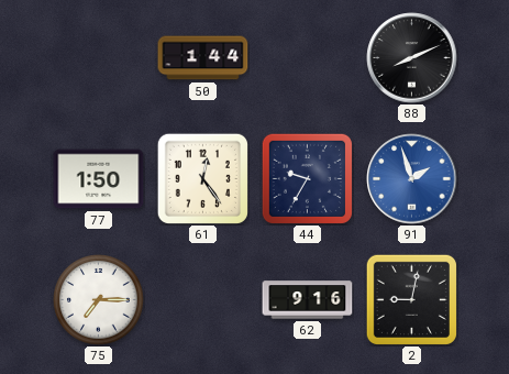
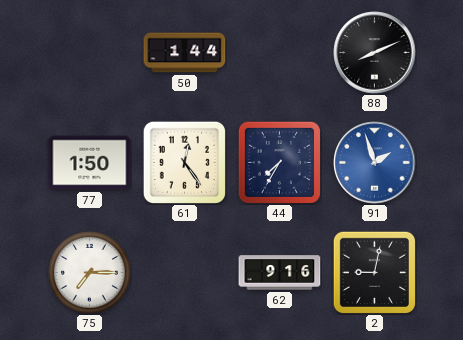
44: 9:35 -> 7:35 (279, 162)
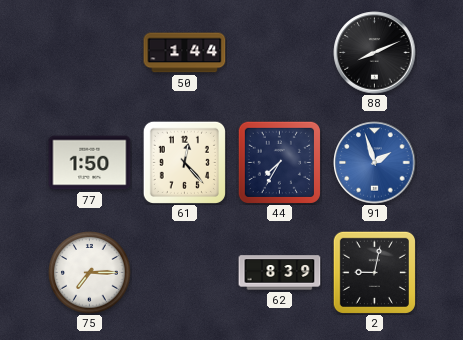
61: 12:24 -> 12:23 (184, 162)
62: 9:16 -> 8:39 (280, 273)
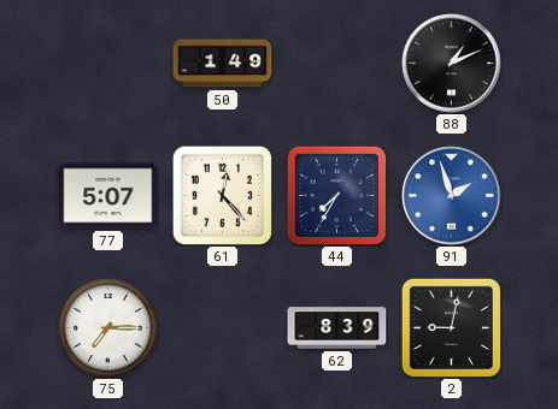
50: 1:44 -> 1:49 (223, 64)
88: 8:11 -> 1:11 (452, 64)
77: 1:50 -> 5:07 (108, 196)
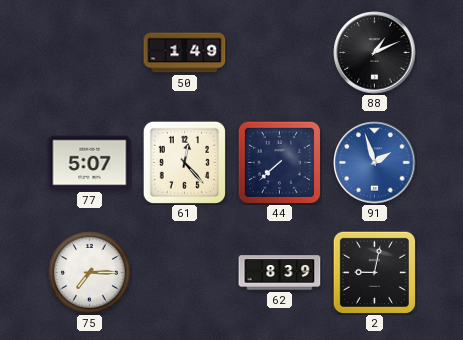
44: 7:35 -> 7:38 (279, 162)
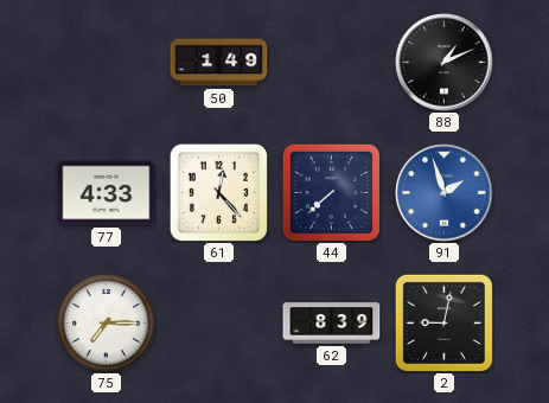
77: 5:07 -> 4:33 (107, 193)
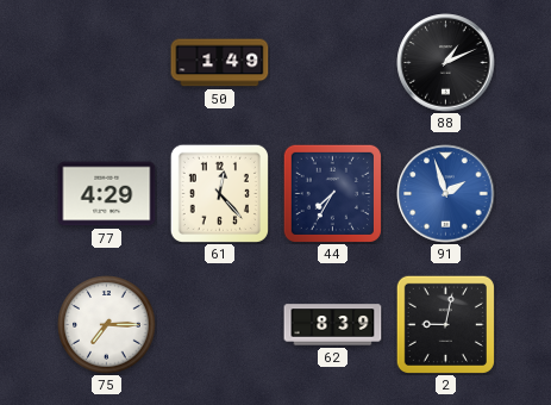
77: 4:33 -> 4:29 (107, 194)
44: 7:38 -> 7:35 (332, 193)
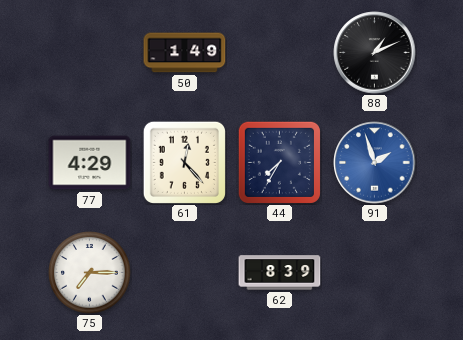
2: 9:02 -> none (445, 324)
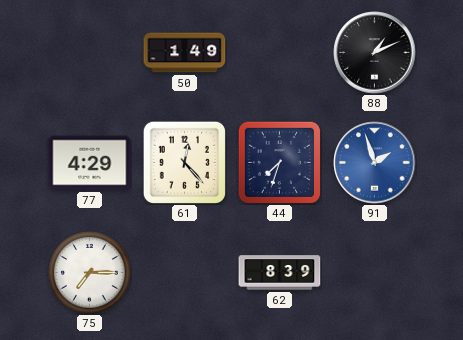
44: 7:35 -> 7:33 (279, 162)
